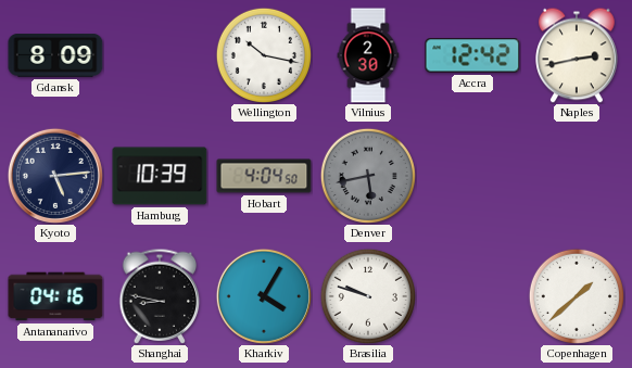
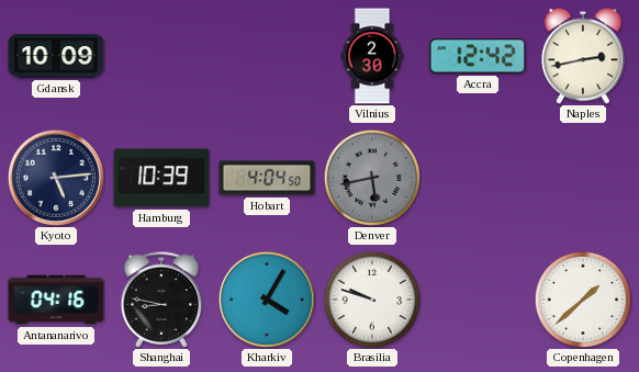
Gdansk: 8:09 -> 10:09 (56, 56)
Wellington: 10:17 -> none (264, 55)
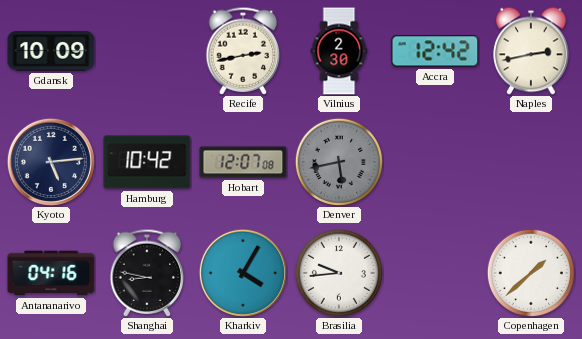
Recife: none -> 2:43 (243, 51)
Hamburg: 10:39 -> 10:42 (147, 162)
Hobart: 4:04 -> 12:07 (243, 162)
Brasilia: 9:48 -> 9:44 (339, 273)
